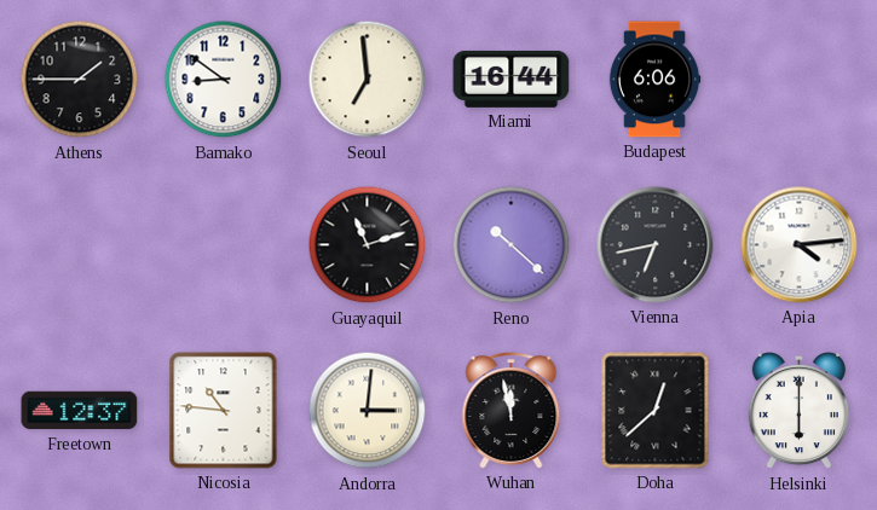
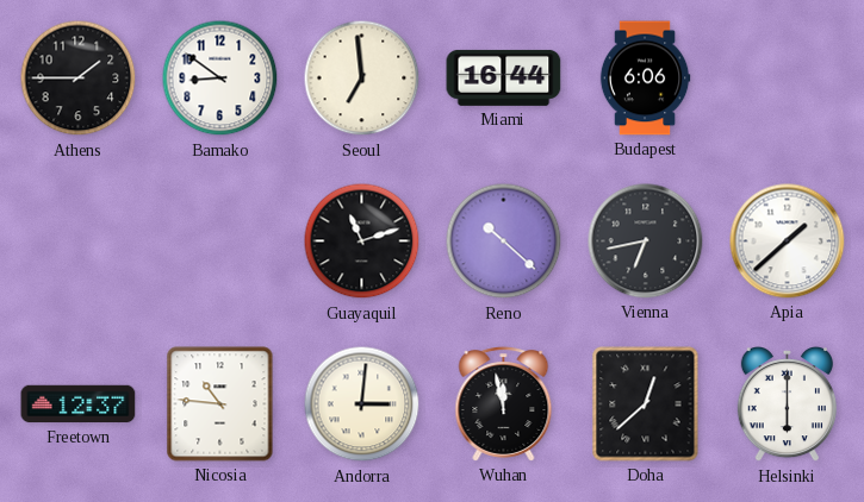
Apia: 4:14 -> 1:38 (788, 241)
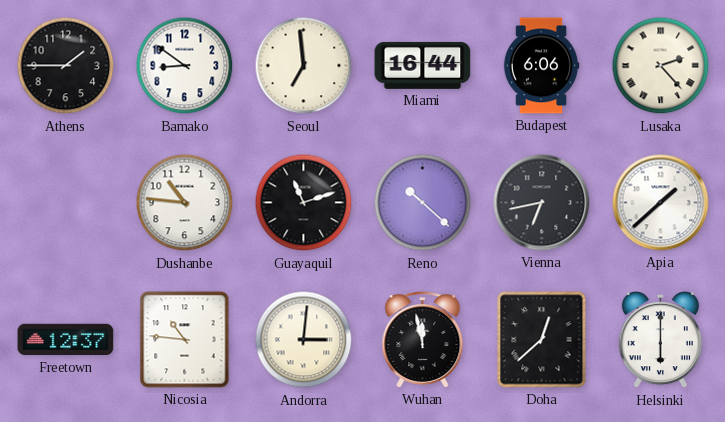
Lusaka: none -> 2:23 (661, 66)
Dushanbe: none -> 10:46 (185, 203)
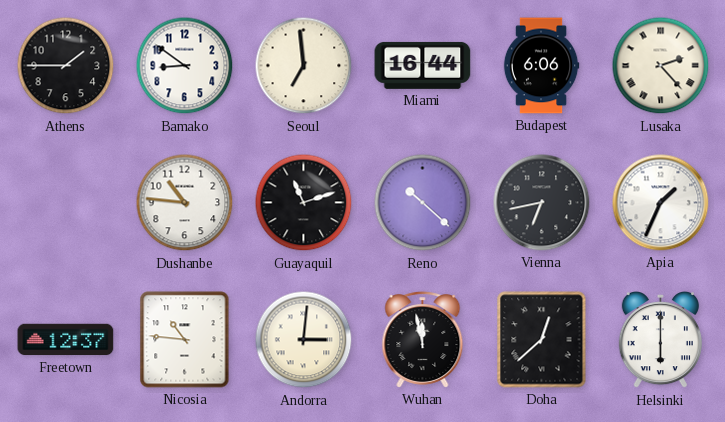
Apia: 1:38 -> 1:34 (661, 203)
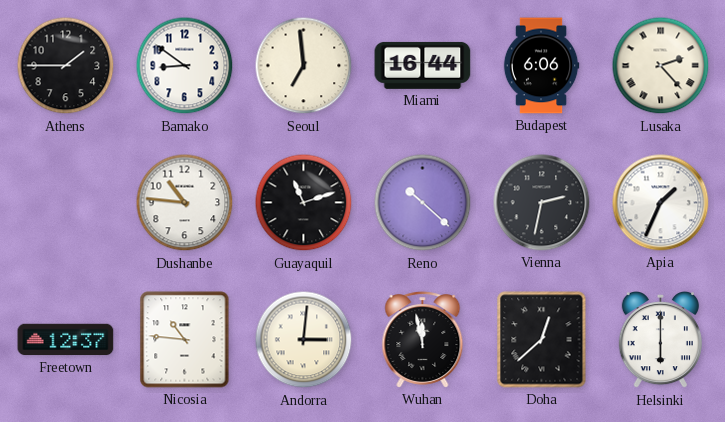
Vienna: 6:43 -> 2:32 (542, 203)
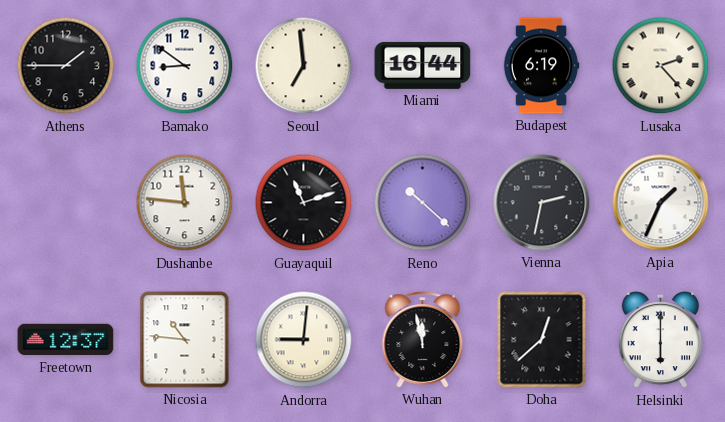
Budapest: 6:06 -> 6:19 (541, 66)
Dushanbe: 10:46 -> 11:46 (185, 203)
Andorra: 3:01 -> 9:01 (304, 340)
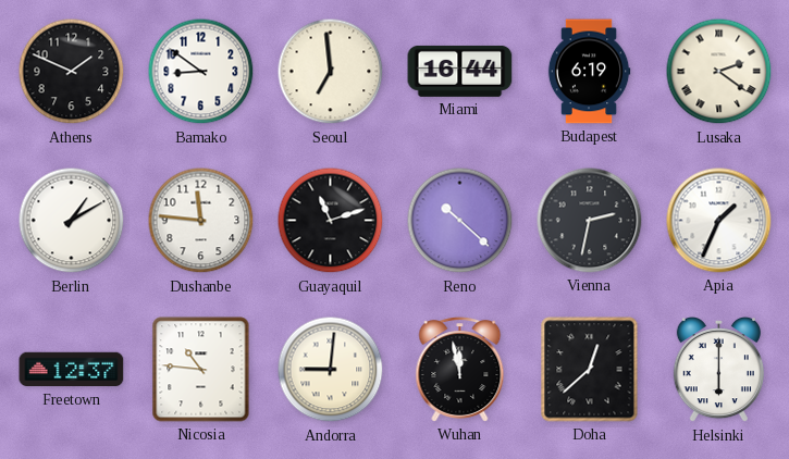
Athens: 1:45 -> 1:49 (72, 72)
Lusaka: 2:23 -> 2:21 (719, 72)
Berlin: none -> 1:10 (72, 221)
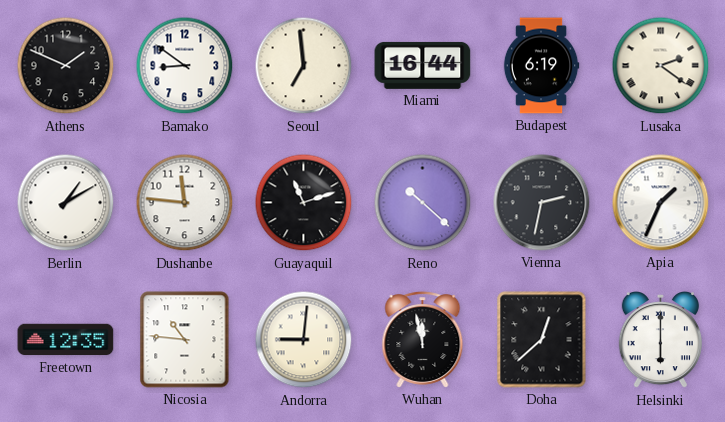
Freetown: 12:37 -> 12:35 (66, 340)
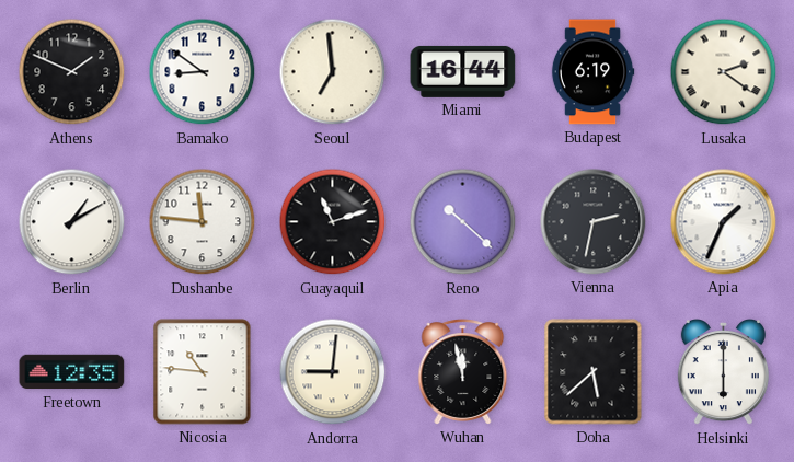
Doha: 12:38 -> 5:38 (594, 372)
